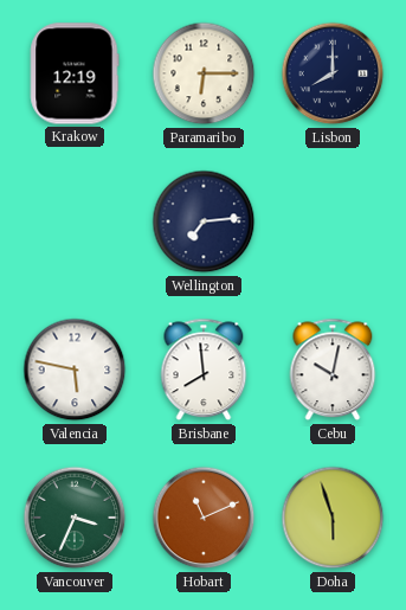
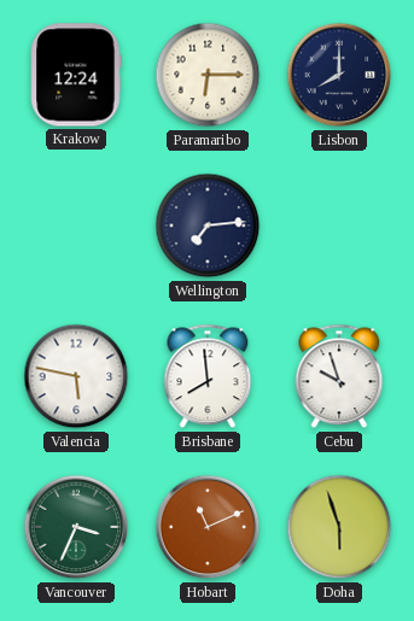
Krakow: 12:19 -> 12:24 (76, 75)
Cebu: 10:02 -> 9:57 (339, 376)
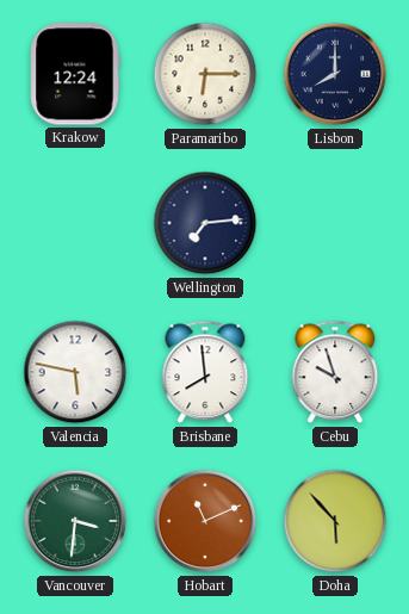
Vancouver: 3:34 -> 3:31 (75, 521)
Doha: 5:57 -> 5:53 (335, 521)
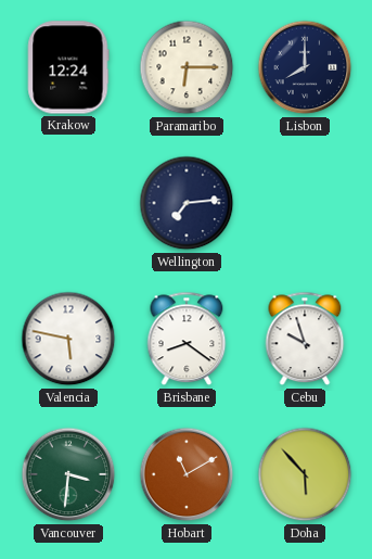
Brisbane: 7:59 -> 8:21 (187, 339)
Hobart: 11:11 -> 11:10 (187, 474)
